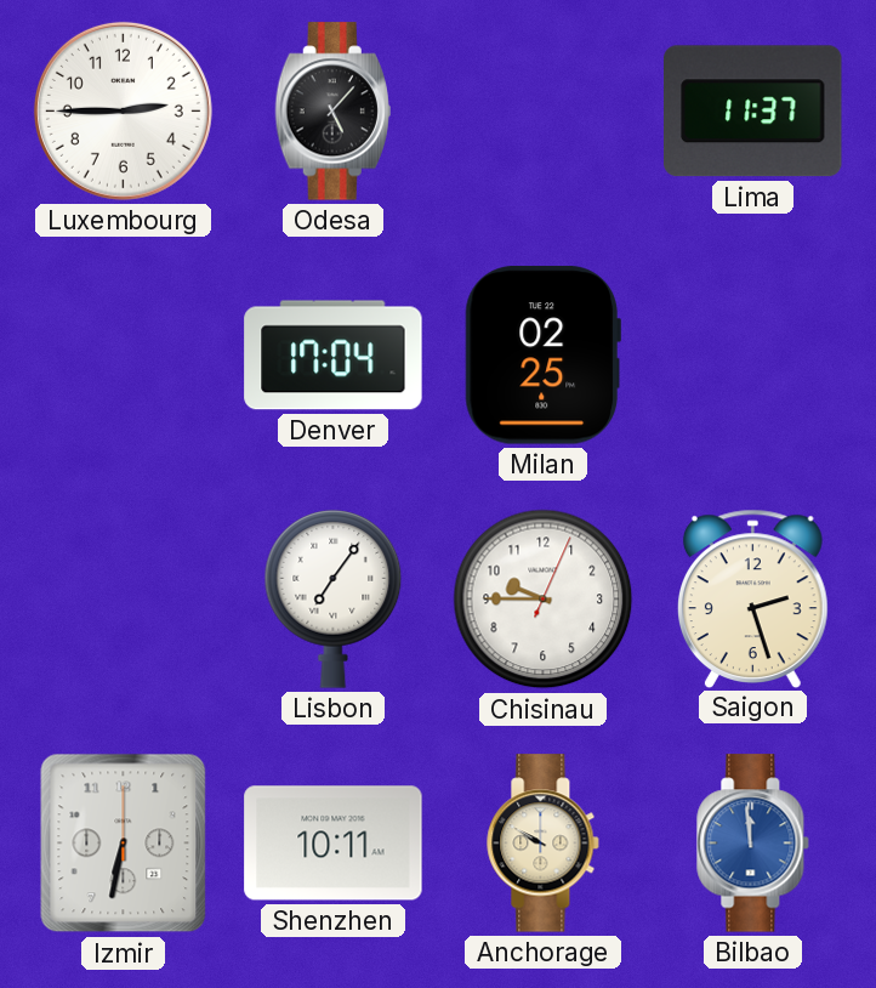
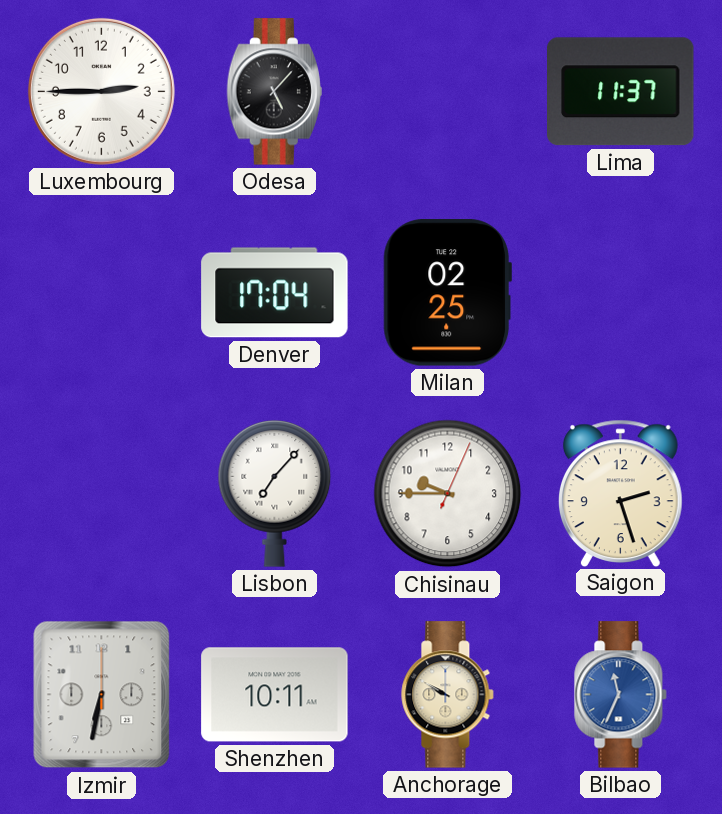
Lisbon: 7:06 -> 7:07 (275, 493)
Bilbao: 11:59 -> 11:34 (621, 695)
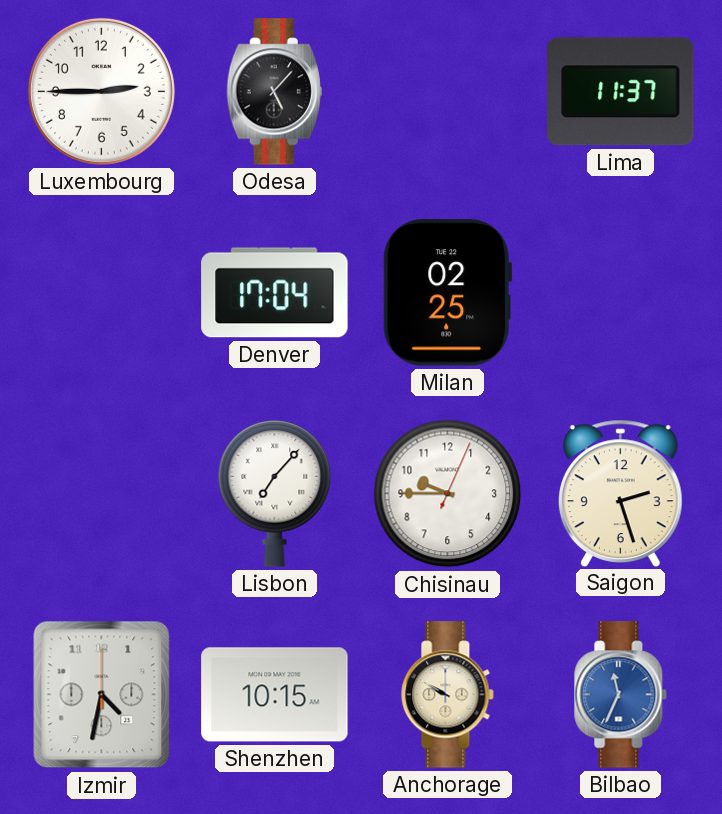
Izmir: 6:32 -> 4:32 (102, 695)
Shenzhen: 10:11 -> 10:15 (275, 695)
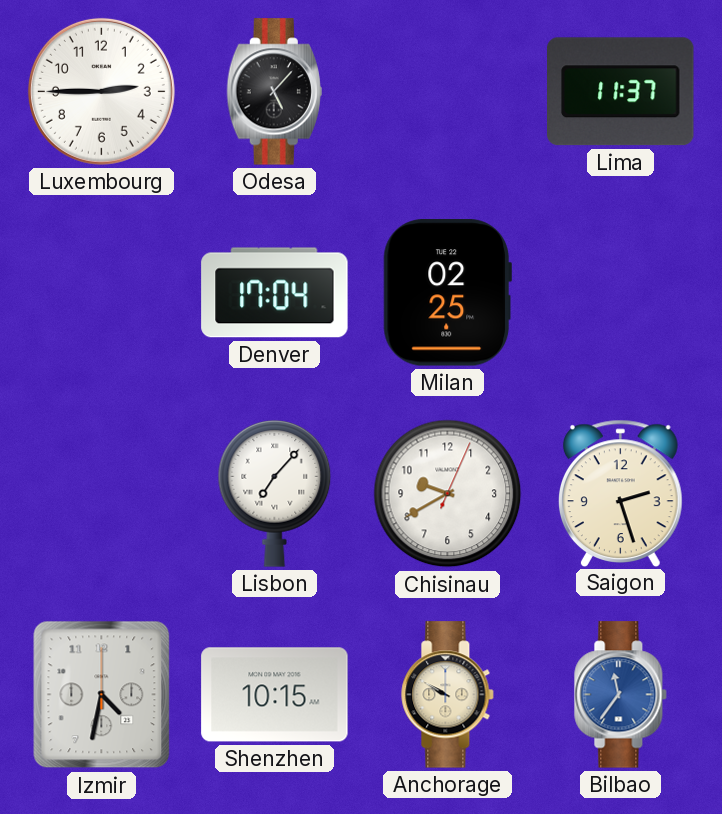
Chisinau: 9:45 -> 9:40 (448, 494)
Bilbao: 11:34 -> 11:36 (621, 695)
